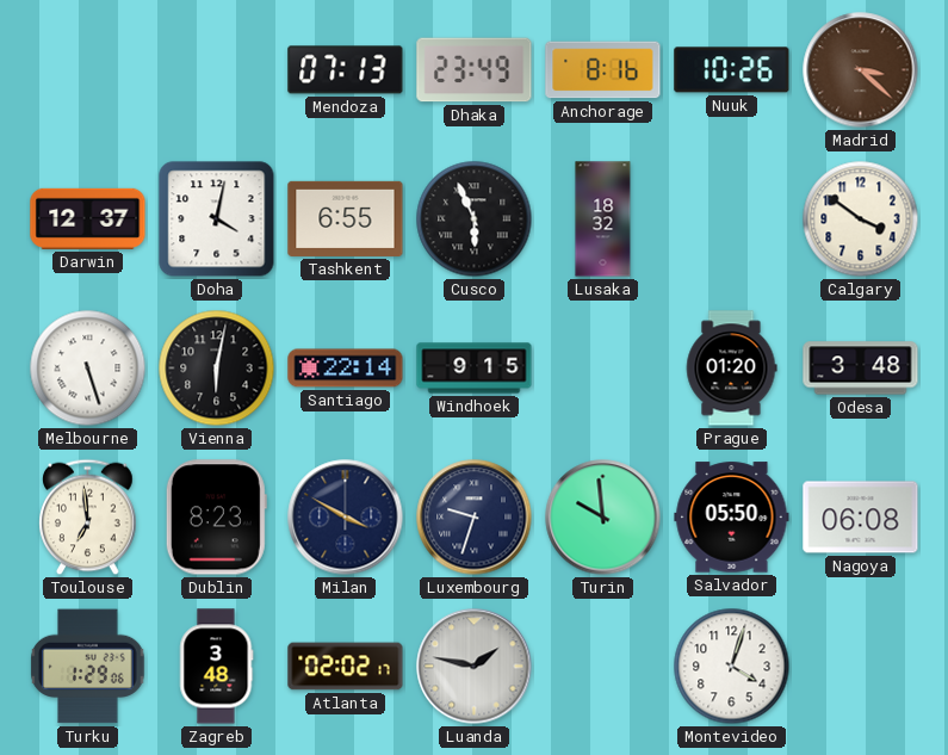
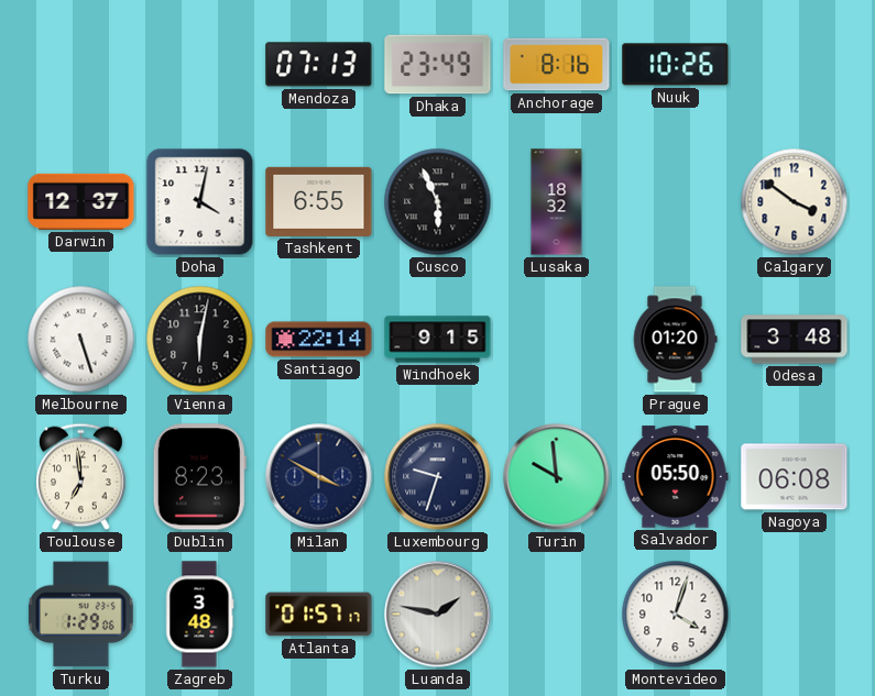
Madrid: 3:22 -> none (861, 70)
Atlanta: 02:02 -> 01:57 (319, 615)
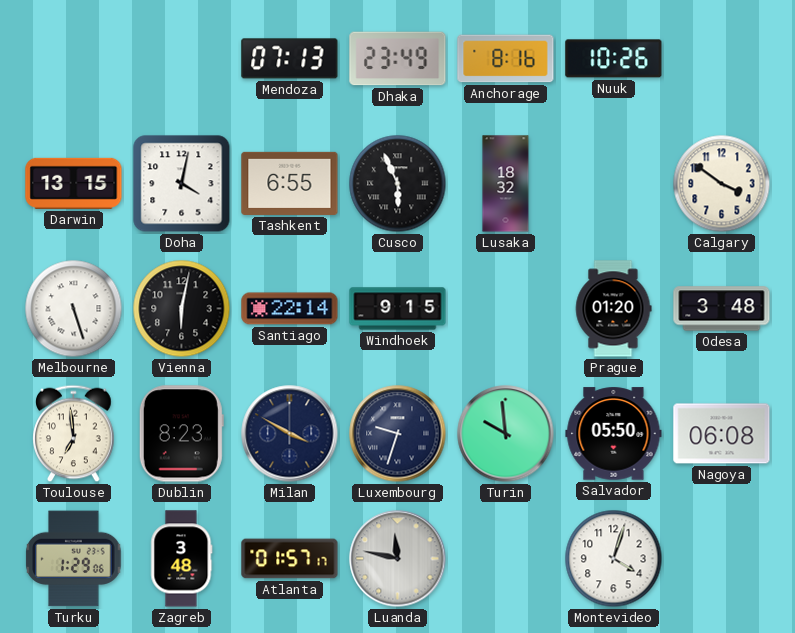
Darwin: 12:37 -> 13:15 (74, 183)
Luanda: 1:47 -> 11:47 (398, 559)
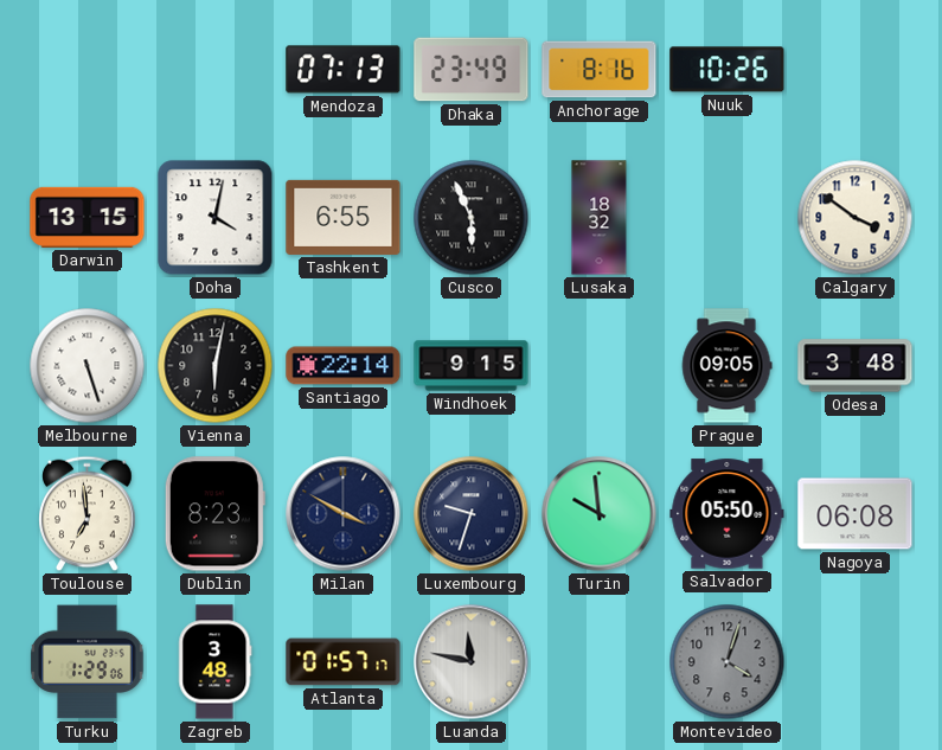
Prague: 01:20 -> 09:05 (726, 366)
Montevideo dial: white -> grey (728, 662)
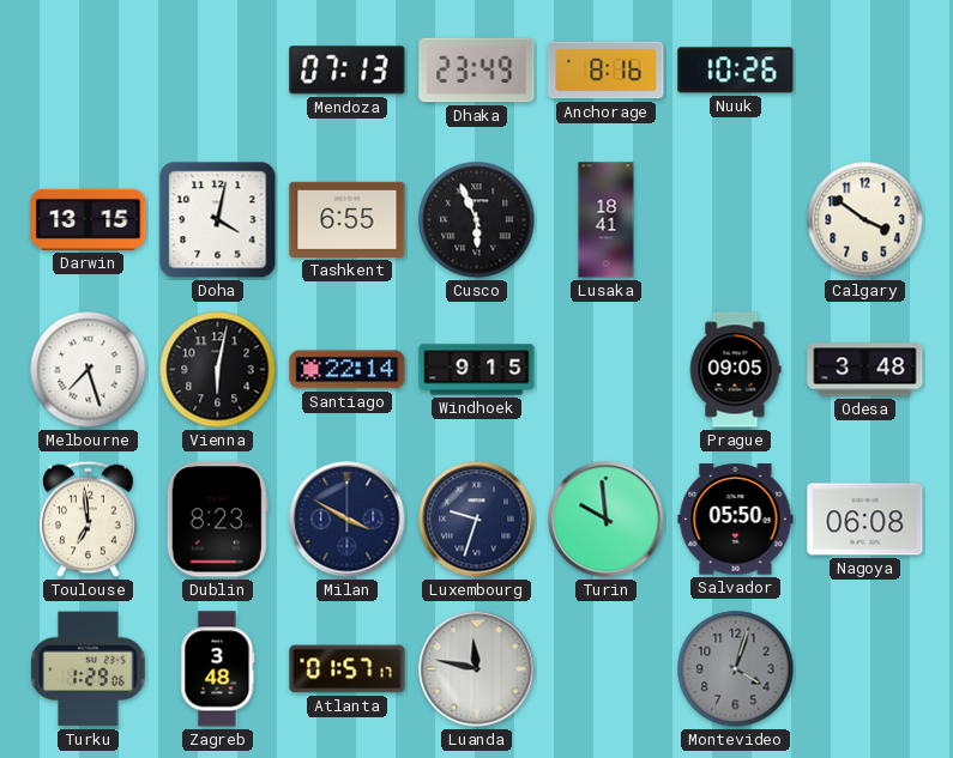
Lusaka: 18:32 -> 18:41 (607, 220)
Melbourne: 5:27 -> 7:27 (89, 370)
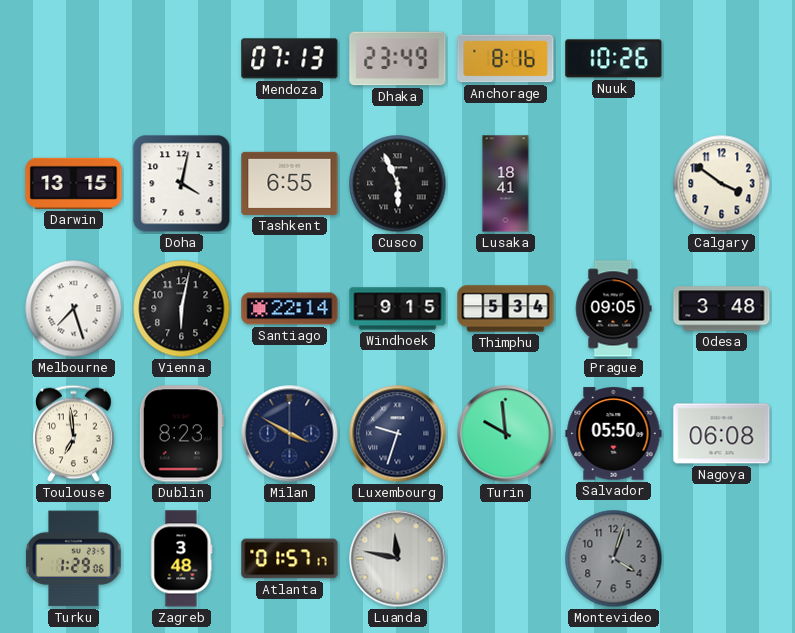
Thimphu: none -> 5:34 (506, 309)
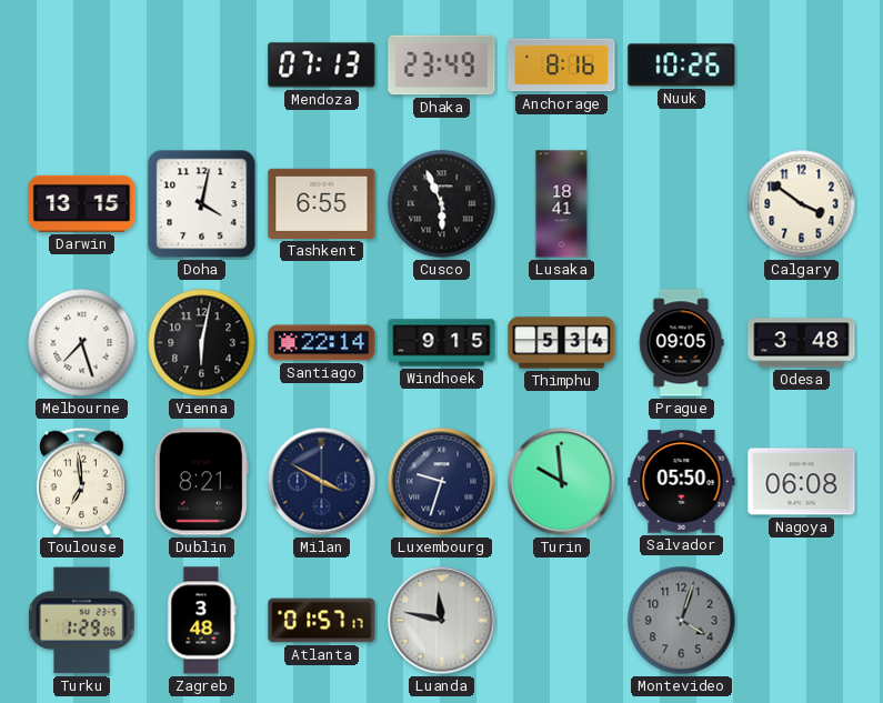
Dublin: 8:23 -> 8:21 (201, 482)
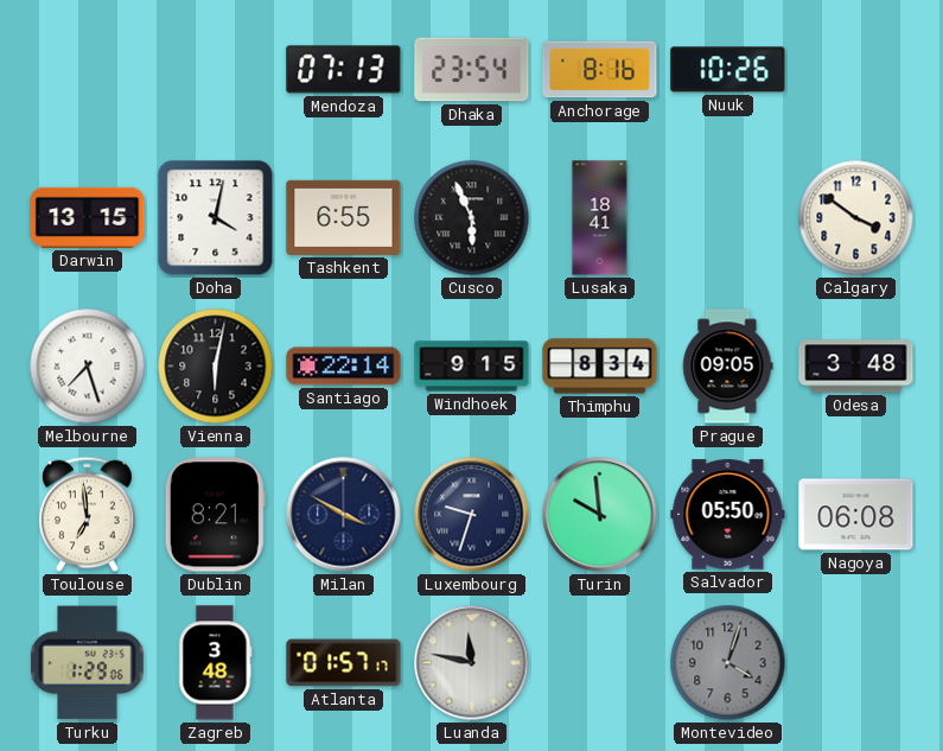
Dhaka: 23:49 -> 23:54 (472, 70)
Thimphu: 5:34 -> 8:34 (600, 367)
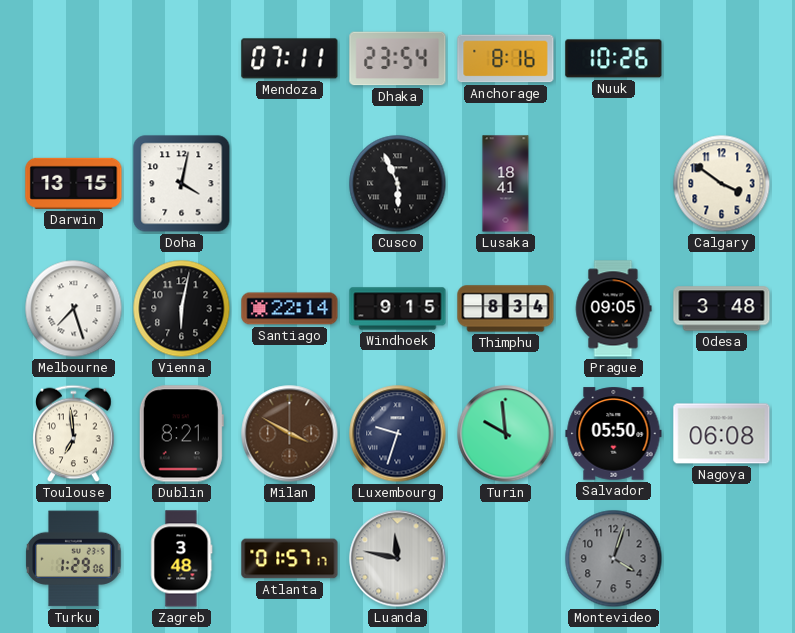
Mendoza: 07:13 -> 07:11 (290, 59)
Tashkent: 6:55 -> none (344, 217)
Milan dial: navy -> brown (290, 434)
